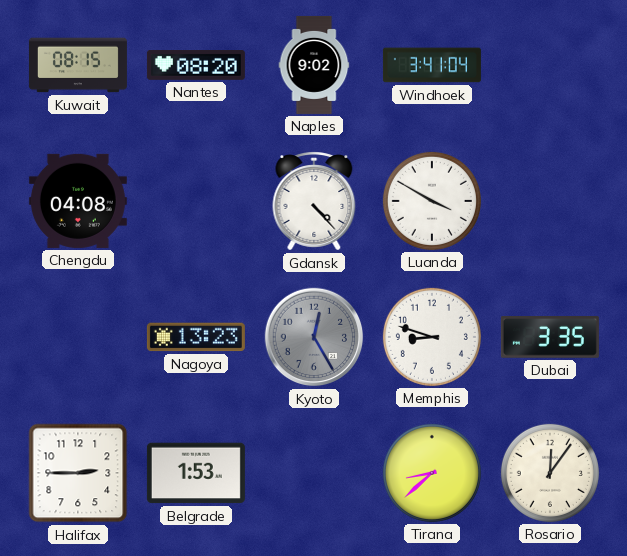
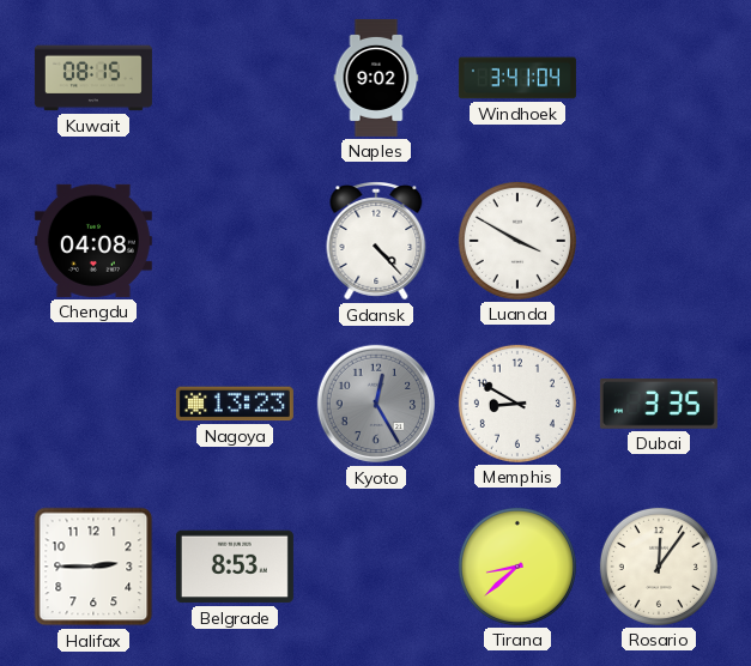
Nantes: 08:20 -> none (196, 66)
Memphis: 8:48 -> 8:50 (517, 404)
Belgrade: 1:53 -> 8:53 (235, 567)
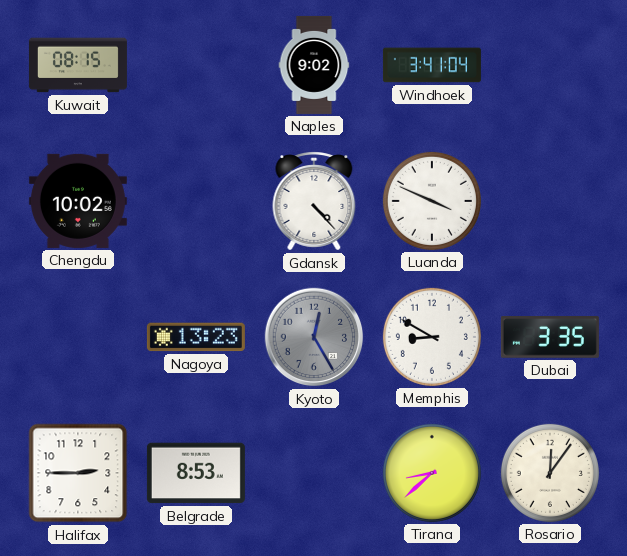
Chengdu: 04:08 -> 10:02 (78, 201)
Luanda: 3:50 -> 3:49 (432, 201)
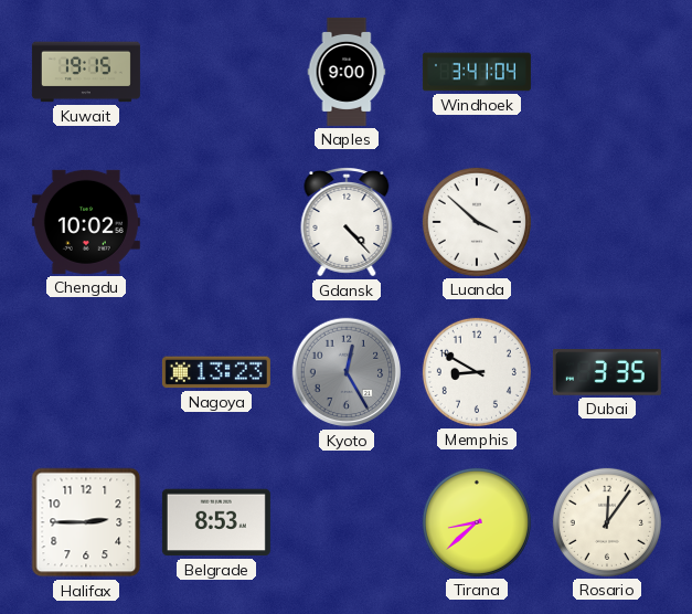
Kuwait: 08:15 -> 19:15 (86, 72)
Naples: 9:02 -> 9:00 (347, 72)
Luanda: 3:49 -> 3:52 (477, 222)
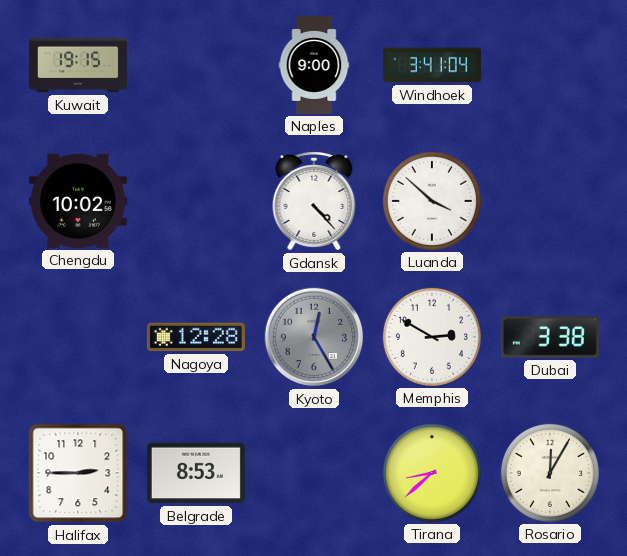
Nagoya: 13:23 -> 12:28 (196, 337)
Memphis: 8:50 -> 2:50 (432, 337)
Dubai: 3:35 -> 3:38 (550, 337)
Rosario: 12:06 -> 12:05 (550, 473)
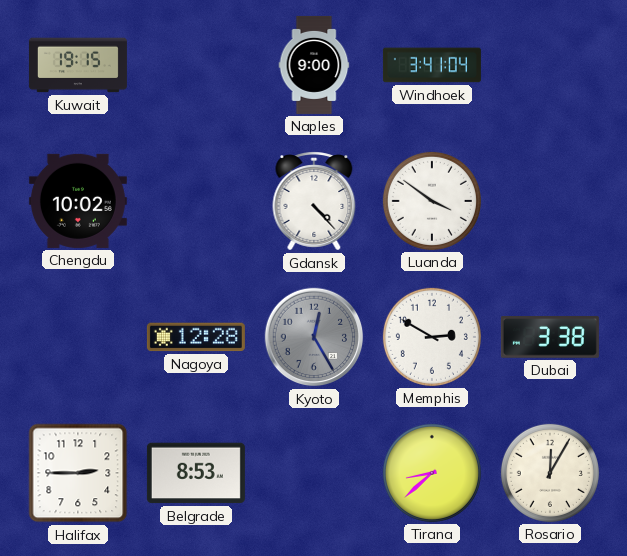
Luanda: 3:52 -> 3:51 (432, 201)
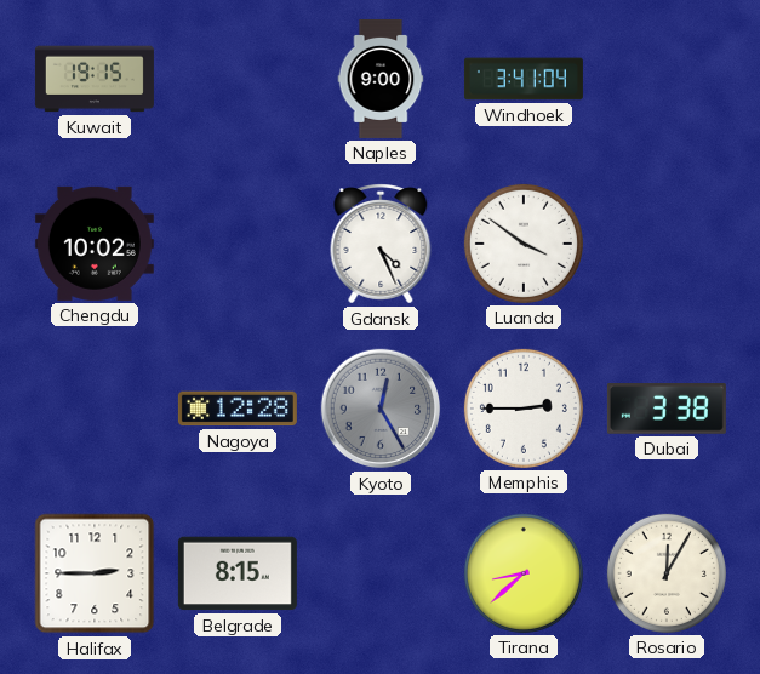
Gdansk: 4:23 -> 4:26 (381, 244)
Memphis: 2:50 -> 2:45 (524, 409)
Belgrade: 8:53 -> 8:15 (238, 573)
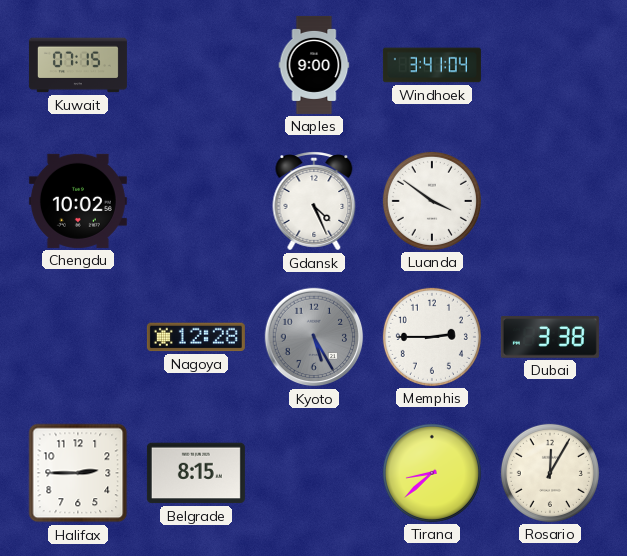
Kuwait: 19:15 -> 07:15 (78, 65)
Kyoto: 12:25 -> 5:25 (314, 337)
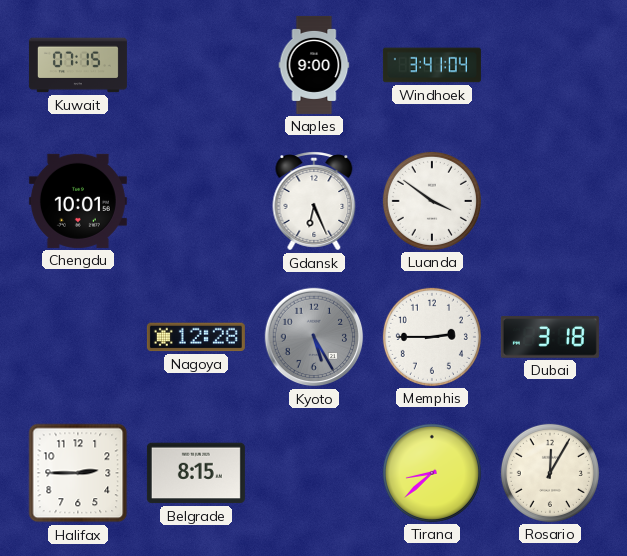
Chengdu: 10:02 -> 10:01 (78, 201)
Gdansk: 4:26 -> 6:26 (314, 201)
Dubai: 3:38 -> 3:18 (550, 337)
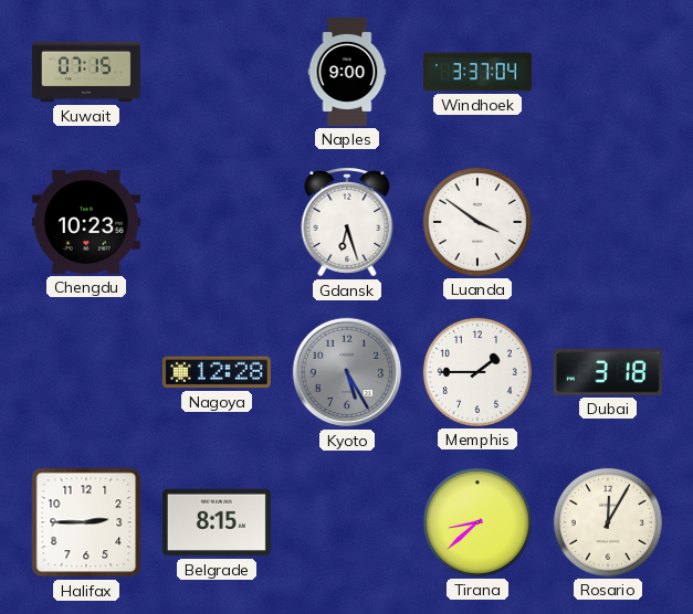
Windhoek: 3:41 -> 3:37 (477, 72)
Chengdu: 10:01 -> 10:23 (86, 222)
Gdansk: 6:26 -> 6:27 (347, 222)
Memphis: 2:45 -> 1:45 (477, 372)
